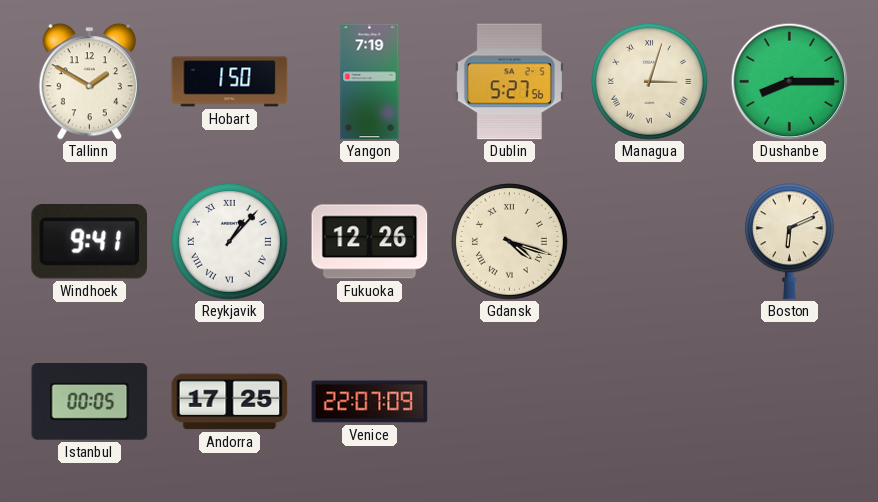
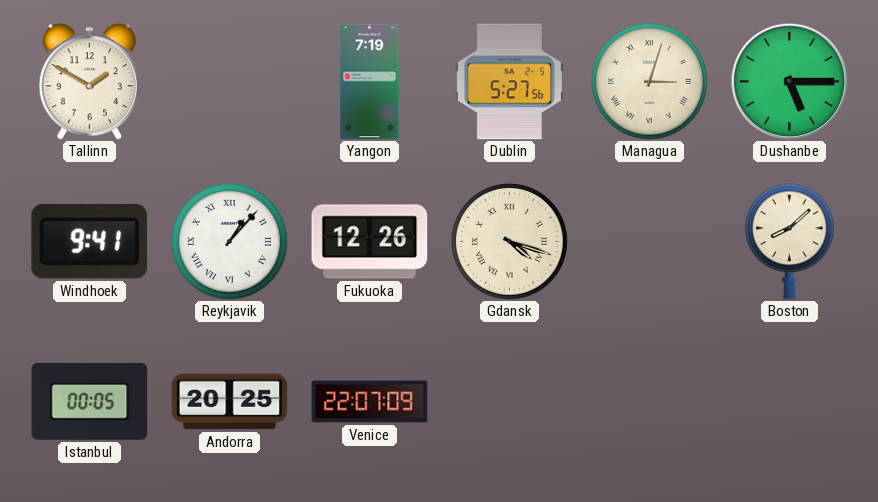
Hobart: 1:50 -> none (230, 82)
Dushanbe: 8:15 -> 5:15 (789, 81)
Boston: 6:11 -> 8:08 (789, 242)
Andorra: 17:25 -> 20:25 (230, 402)
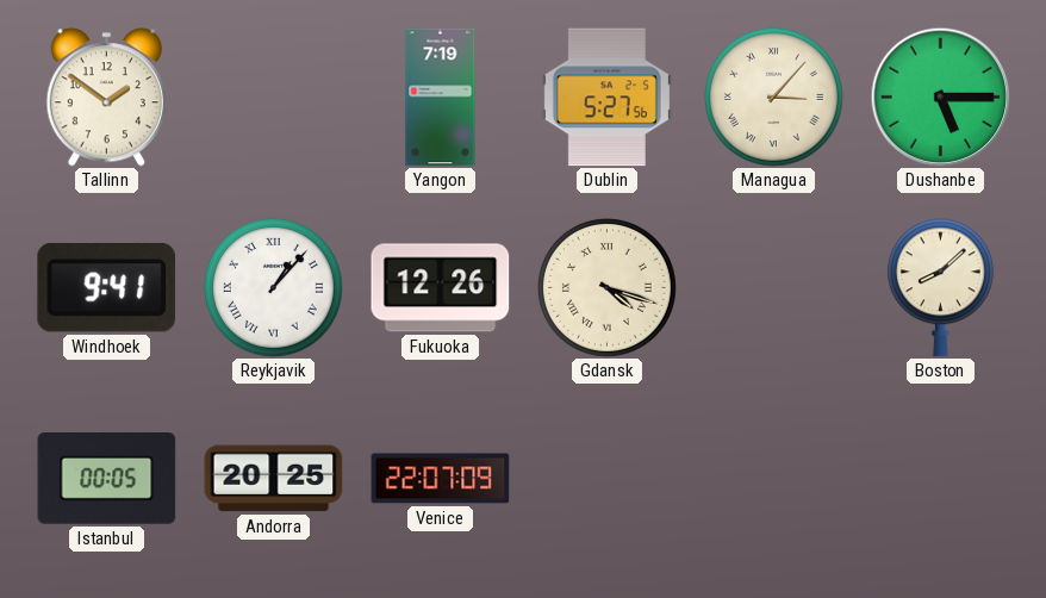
Tallinn: 1:50 -> 1:51 (106, 98)
Managua: 3:03 -> 3:07 (773, 96)
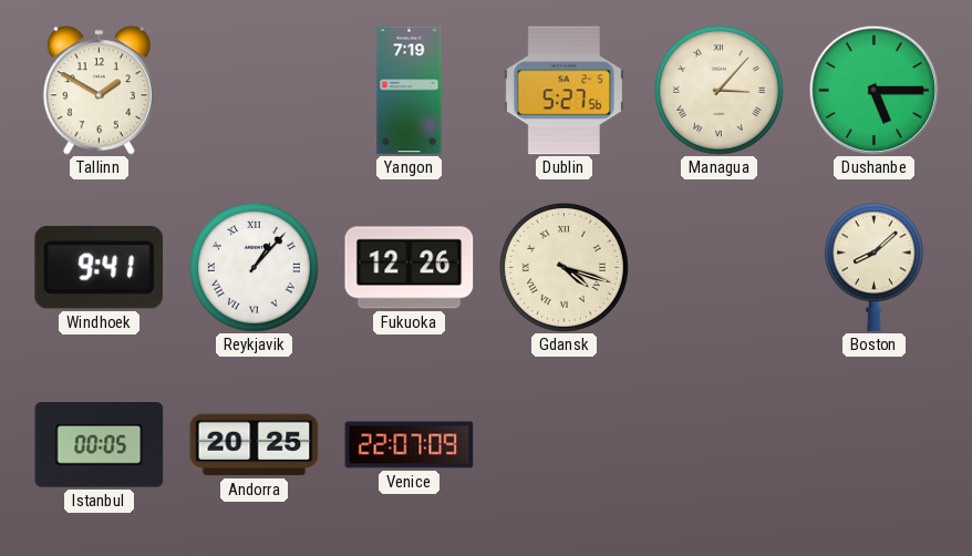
Tallinn: 1:51 -> 1:50 (99, 91)
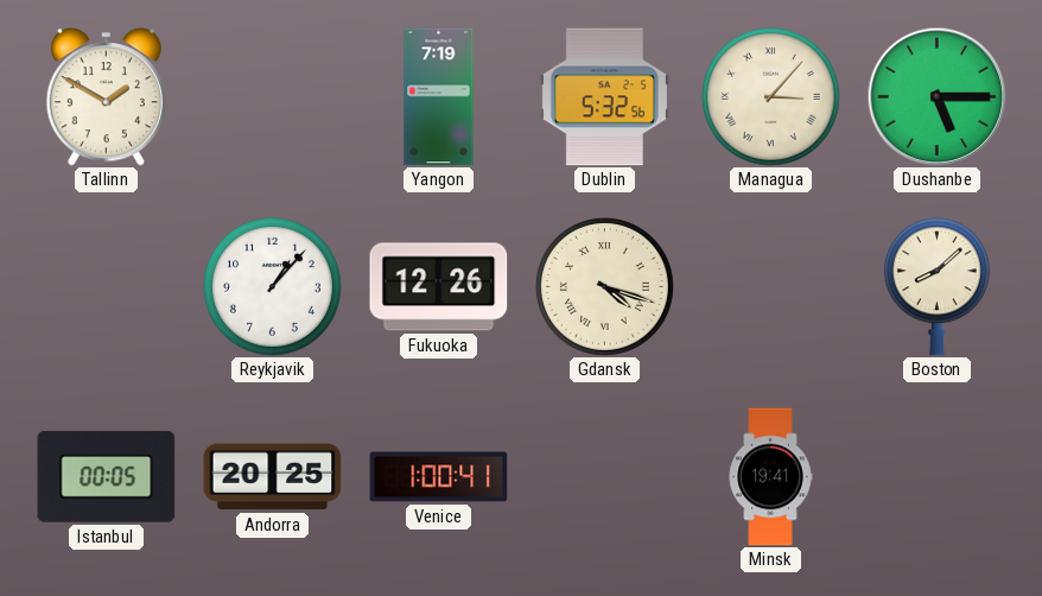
Dublin: 5:27 -> 5:32 (604, 97)
Windhoek: 9:41 -> none (99, 267)
Reykjavik numerals: Roman -> Arabic (272, 286)
Venice: 22:07 -> 1:00 (439, 477)
Minsk: none -> 19:41 (770, 477)
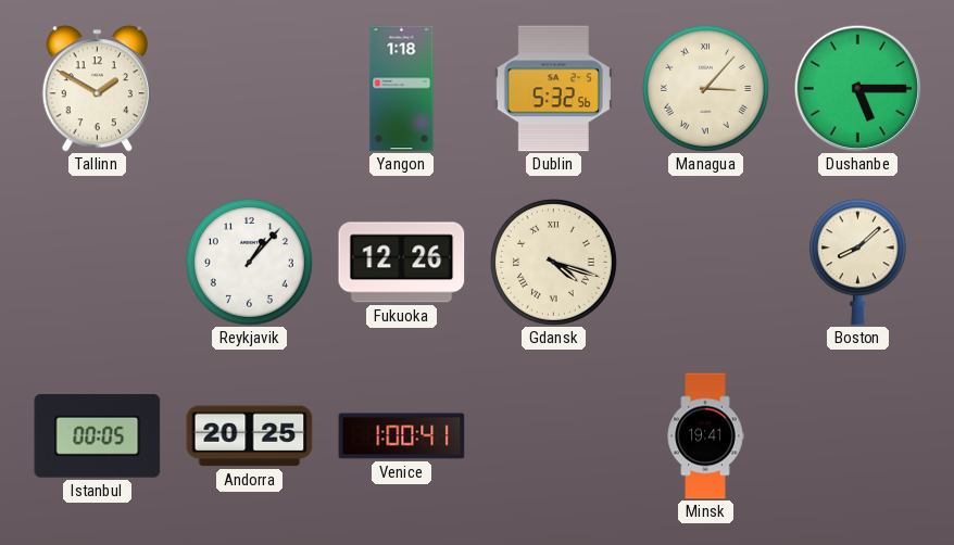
Yangon: 7:19 -> 1:18 (402, 89)
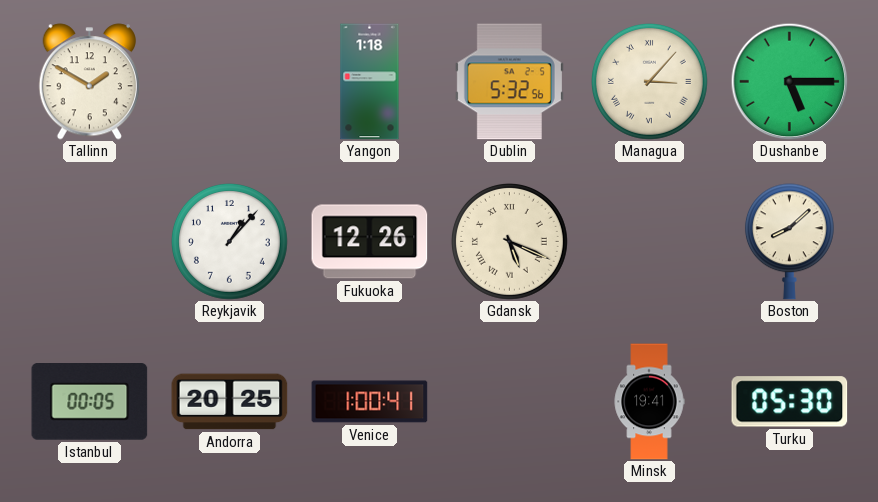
Gdansk: 4:18 -> 5:19 (509, 241)
Turku: none -> 05:30 (790, 402)
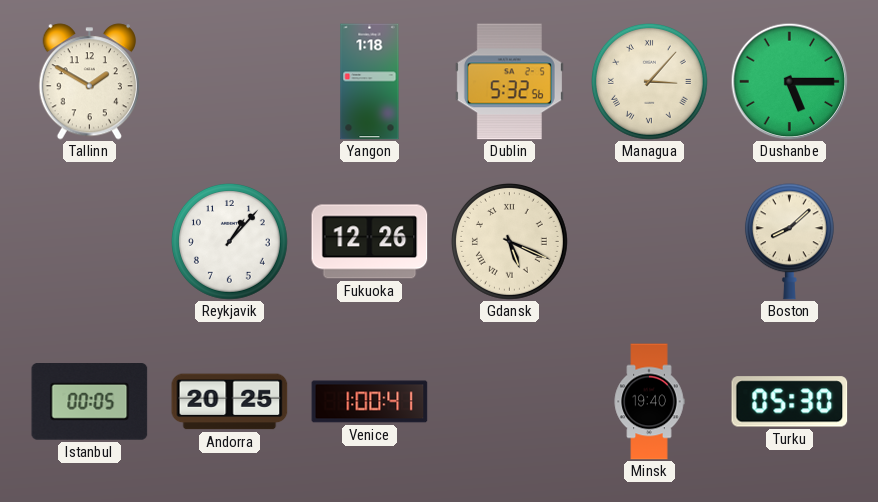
Minsk: 19:41 -> 19:40 (649, 402)
